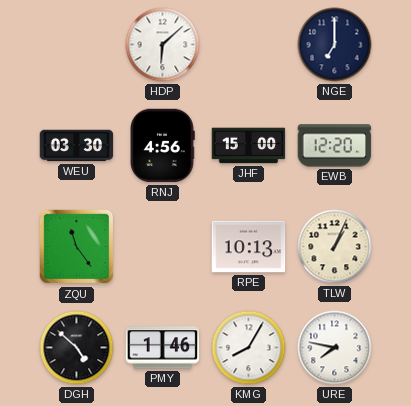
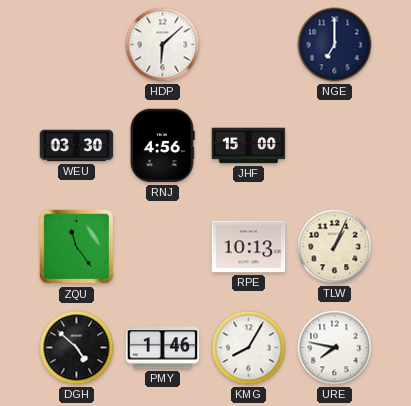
EWB: 12:20 -> none (335, 146)
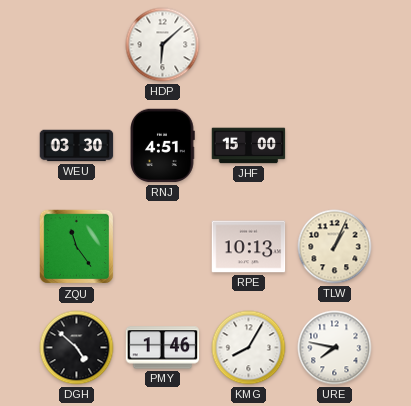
NGE: 7:00 -> none (335, 45)
RNJ: 4:56 -> 4:51 (162, 146)
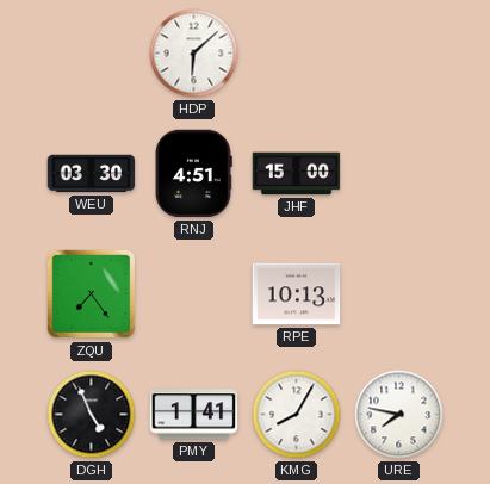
ZQU: 11:24 -> 7:24 (92, 294)
TLW: 1:04 -> none (335, 247)
DGH: 4:52 -> 4:56 (92, 415)
PMY: 1:46 -> 1:41 (194, 415)
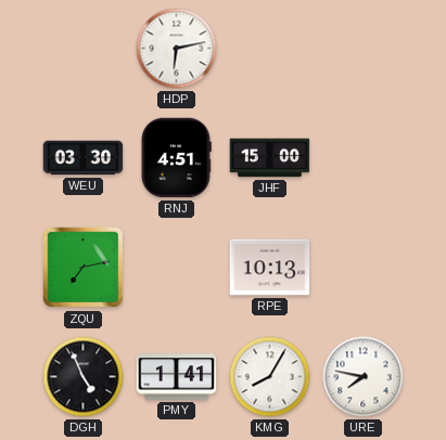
HDP: 6:08 -> 6:13 (177, 49)
ZQU: 7:24 -> 7:13 (84, 268)
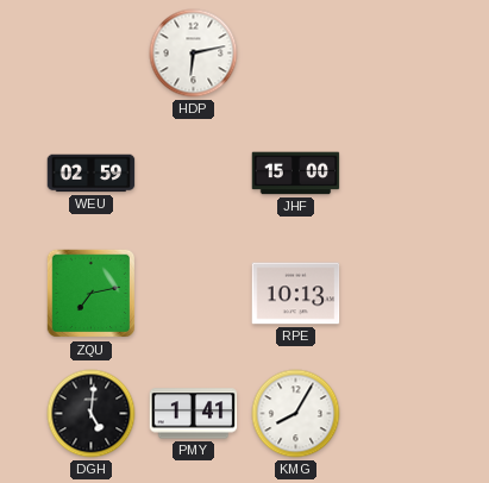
WEU: 03:30 -> 02:59 (92, 174)
RNJ: 4:51 -> none (176, 158)
DGH: 4:56 -> 5:01 (92, 414)
URE: 7:47 -> none (364, 377)
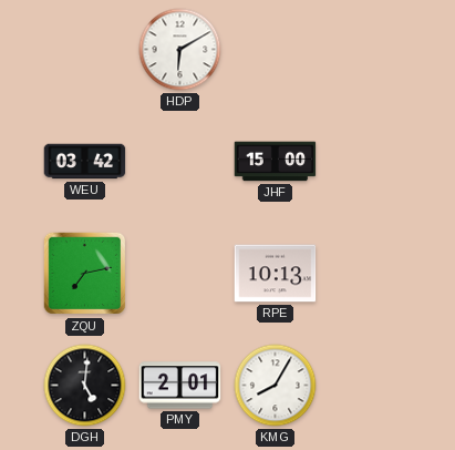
HDP: 6:13 -> 6:10 (180, 50)
WEU: 02:59 -> 03:42 (85, 162)
PMY: 1:41 -> 2:01 (180, 386)
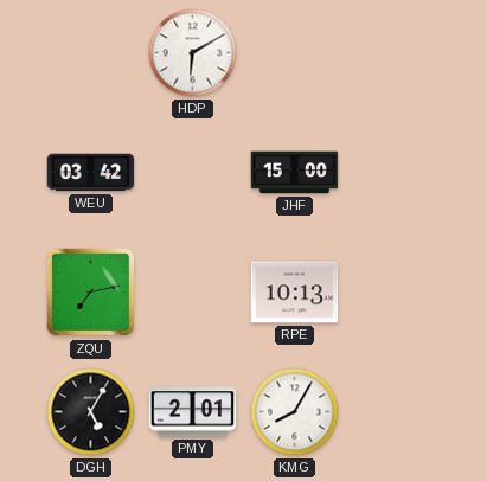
DGH: 5:01 -> 5:05 (91, 412)
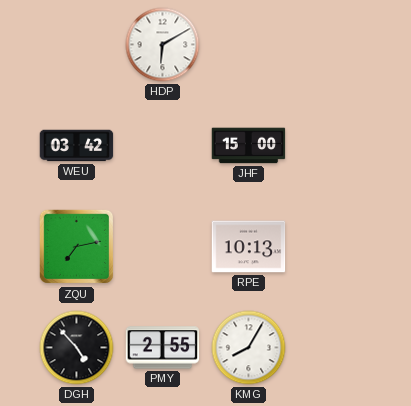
DGH: 5:05 -> 4:53 (77, 348)
PMY: 2:01 -> 2:55 (163, 348)
